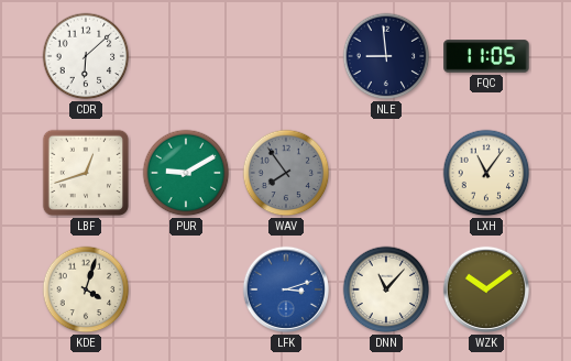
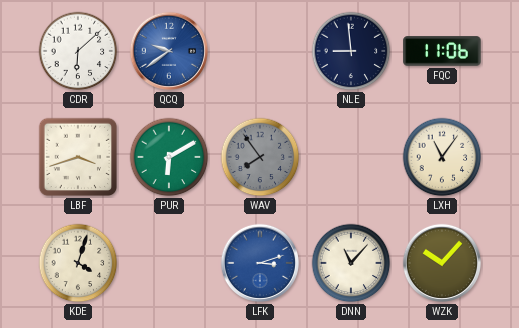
QCQ: none -> 9:39 (169, 51)
FQC: 11:05 -> 11:06 (442, 51)
LBF: 12:42 -> 3:42 (78, 157)
PUR: 9:10 -> 6:10 (169, 157)
WZK: 10:09 -> 10:07 (442, 263)
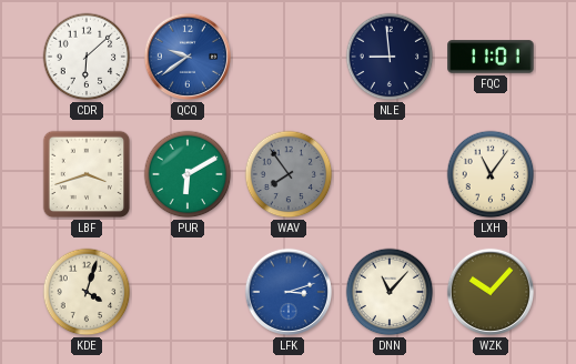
FQC: 11:06 -> 11:01 (491, 57)
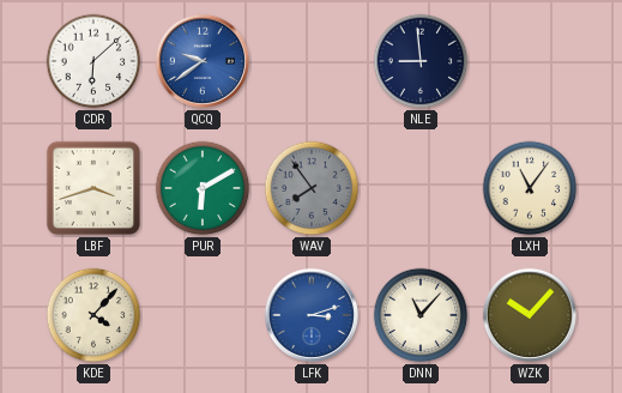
FQC: 11:01 -> none (491, 57)
KDE: 4:03 -> 4:07 (93, 315)
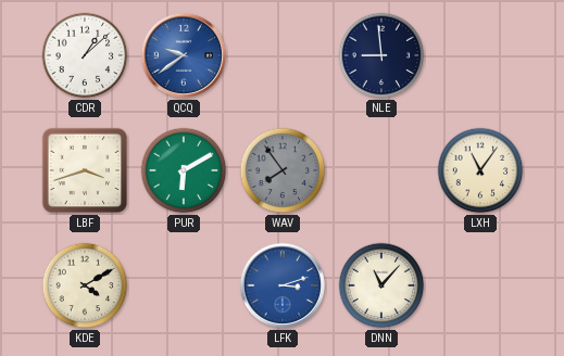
CDR: 6:08 -> 1:08 (85, 55)
KDE: 4:07 -> 4:10 (85, 285)
WZK: 10:07 -> none (530, 315)
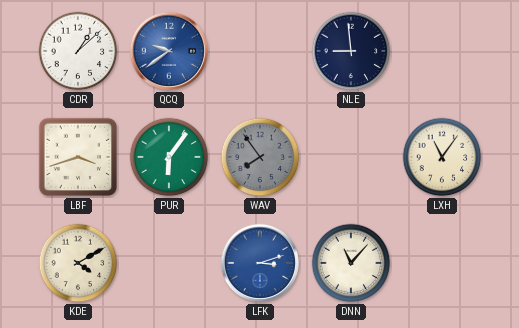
PUR: 6:10 -> 6:06 (169, 157)
